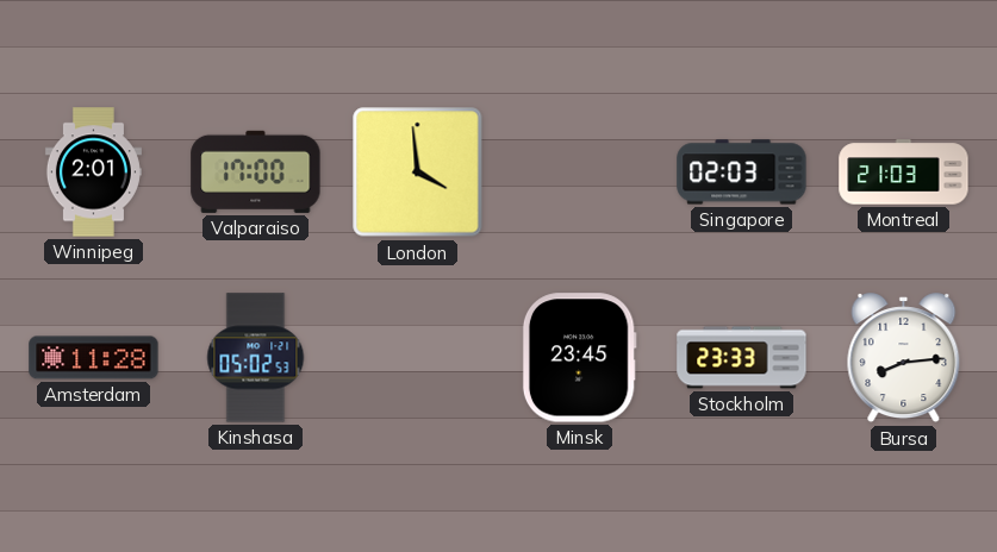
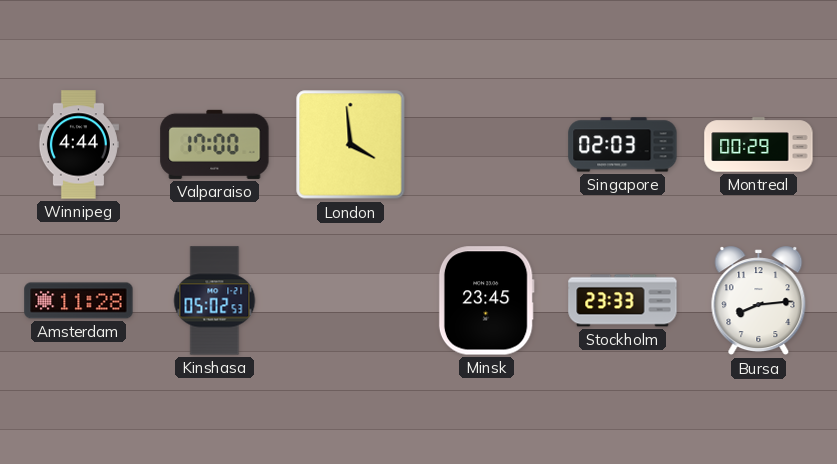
Winnipeg: 2:01 -> 4:44 (78, 145)
Montreal: 21:03 -> 00:29 (759, 145)
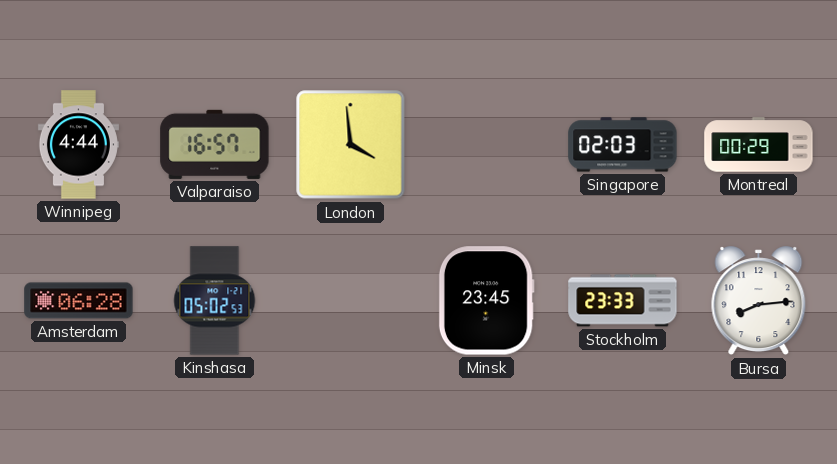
Valparaiso: 17:00 -> 16:57 (215, 144)
Amsterdam: 11:28 -> 06:28 (79, 301)
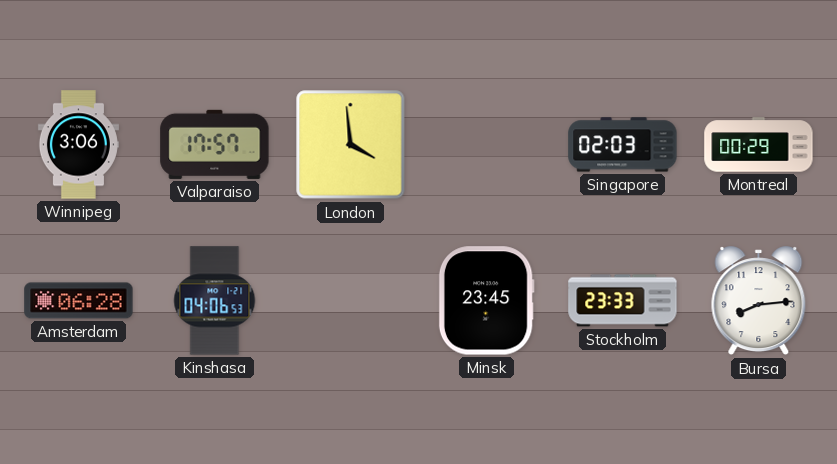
Winnipeg: 4:44 -> 3:06 (78, 145)
Valparaiso: 16:57 -> 17:57 (215, 144)
Kinshasa: 05:02 -> 04:06 (215, 301)
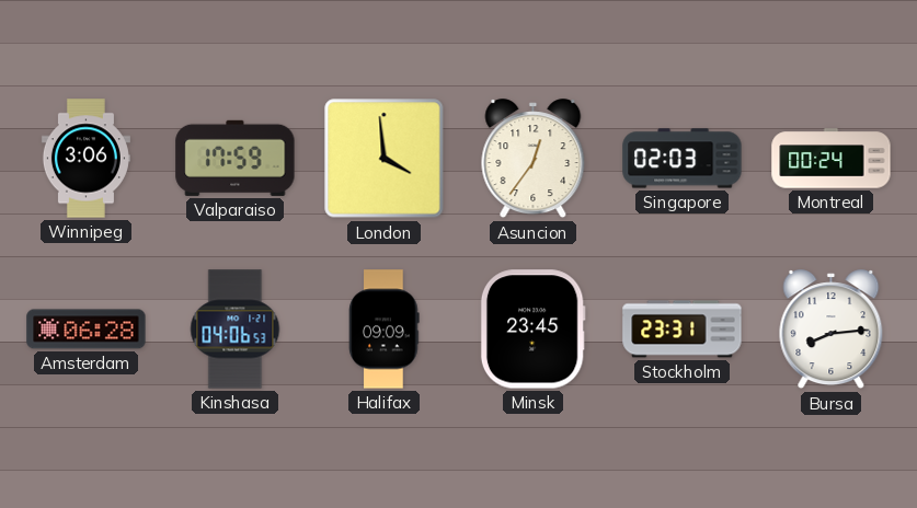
Valparaiso: 17:57 -> 17:59 (236, 158)
Asuncion: none -> 12:36 (534, 159)
Montreal: 00:29 -> 00:24 (832, 159)
Halifax: none -> 09:09 (385, 330)
Stockholm: 23:33 -> 23:31 (683, 330)
